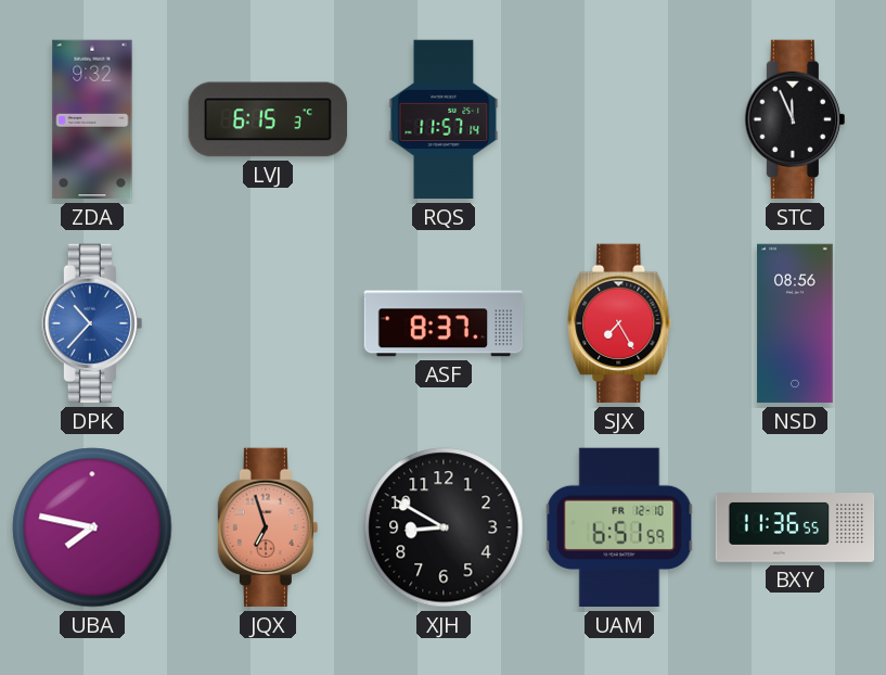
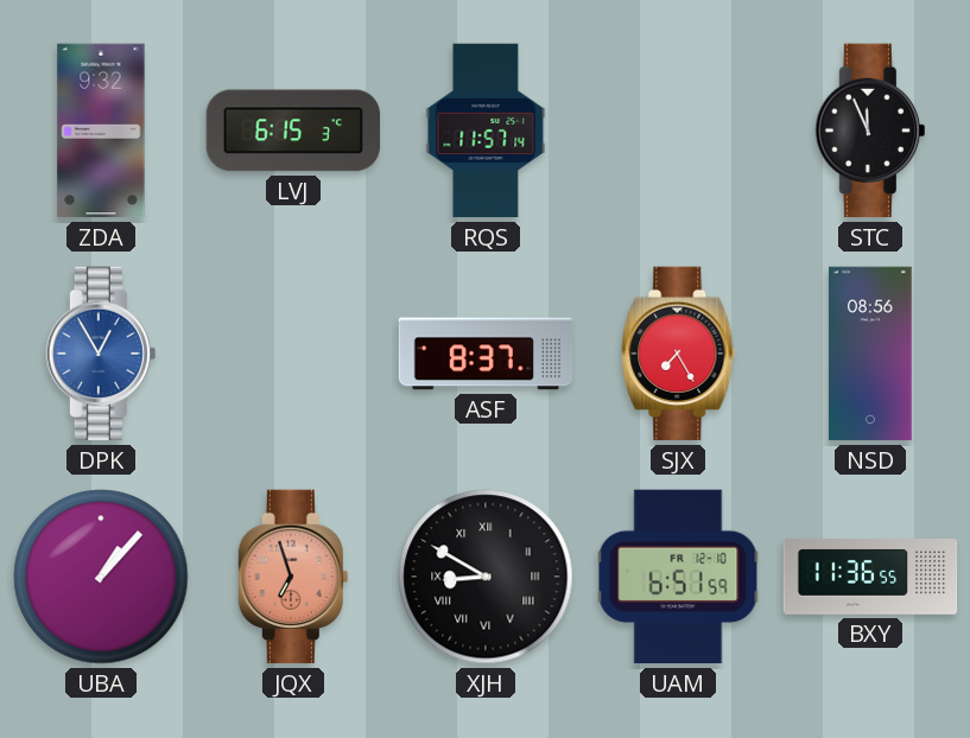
DPK: 10:37 -> 12:55 (101, 354)
UBA: 7:47 -> 1:07 (101, 577)
XJH numerals: Arabic -> Roman (486, 577)
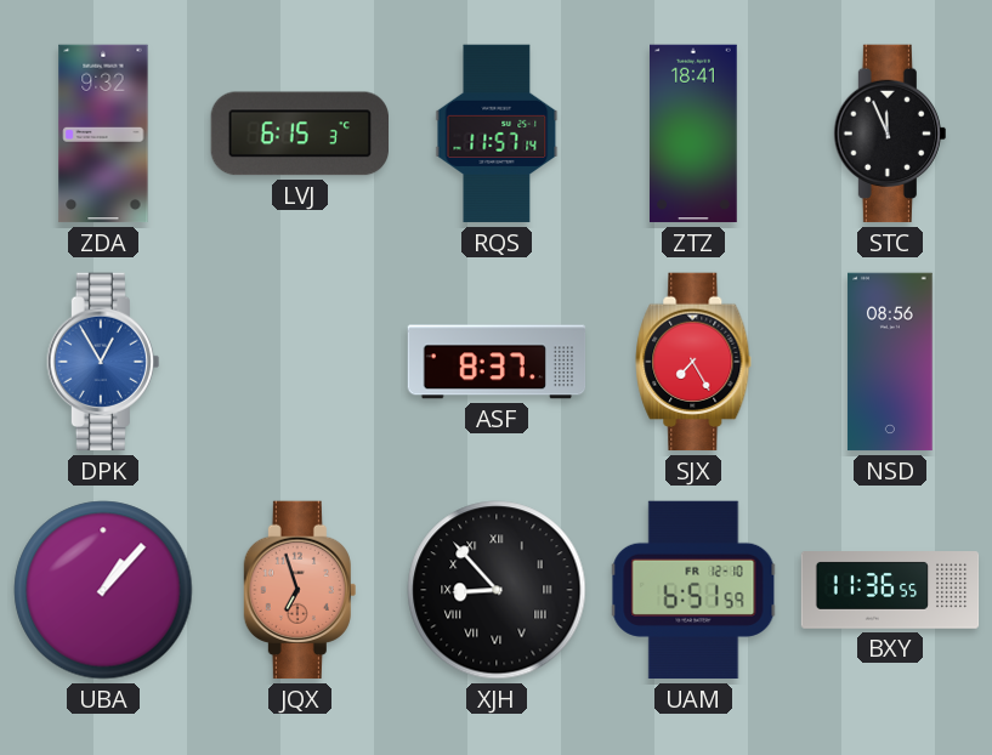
ZTZ: none -> 18:41 (693, 134)
XJH: 8:50 -> 8:53 (497, 590)
